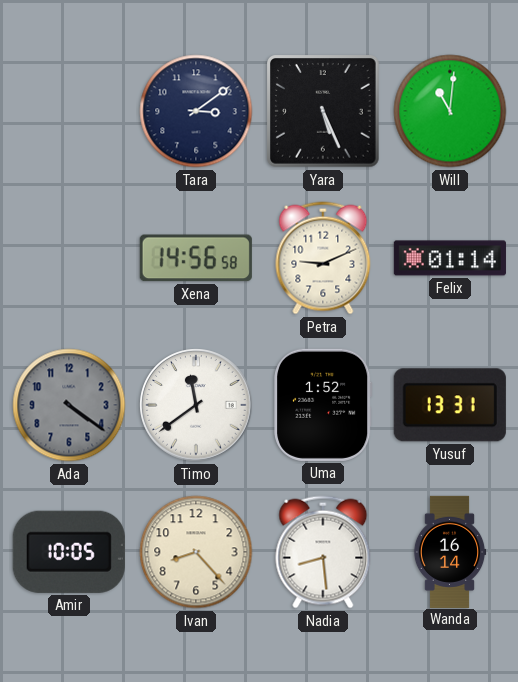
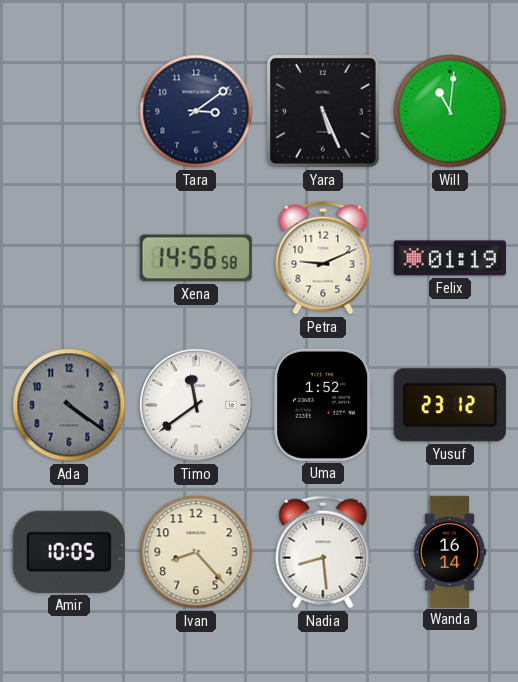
Felix: 01:14 -> 01:19 (450, 258)
Yusuf: 13:31 -> 23:12 (450, 405)
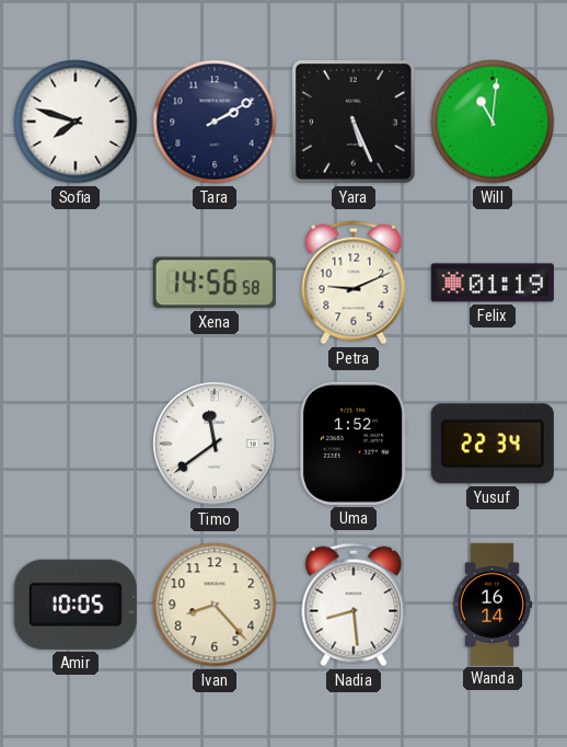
Sofia: none -> 7:48 (76, 122)
Tara: 3:09 -> 2:10 (215, 122)
Ada: 4:21 -> none (69, 405)
Yusuf: 23:12 -> 22:34 (493, 444)
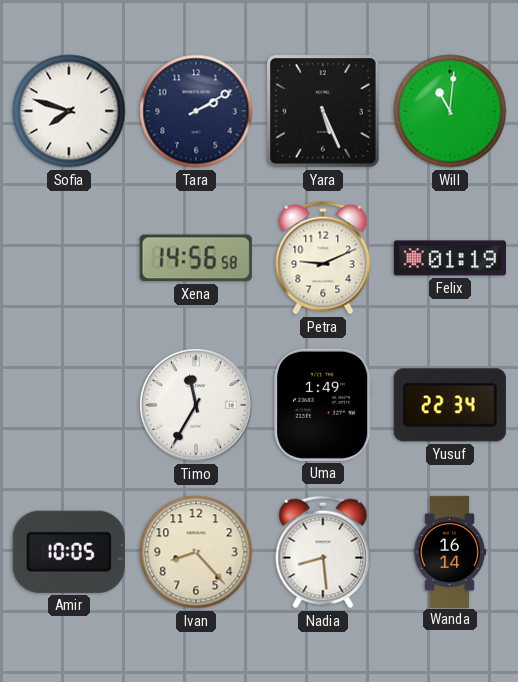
Timo: 11:39 -> 11:35 (196, 405)
Uma: 1:52 -> 1:49 (323, 405)
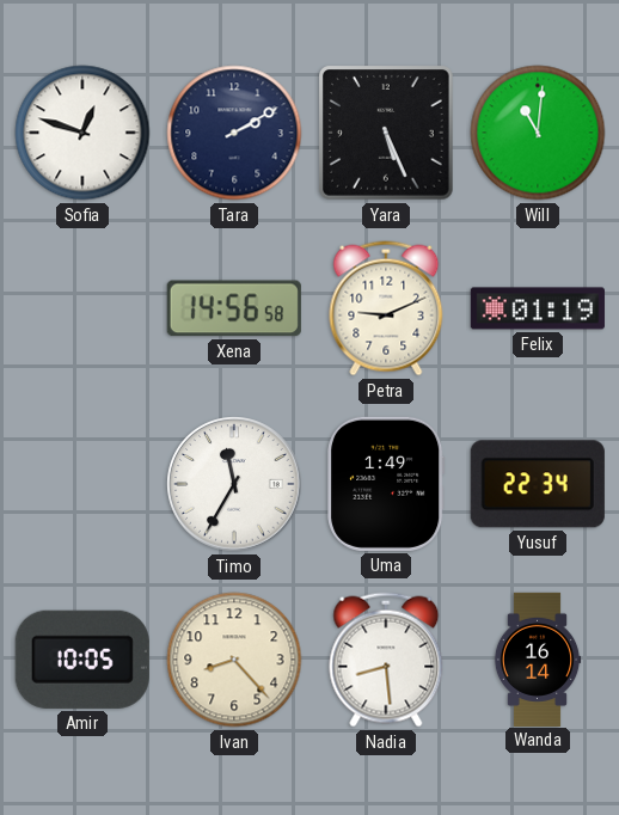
Sofia: 7:48 -> 12:48 (82, 133)
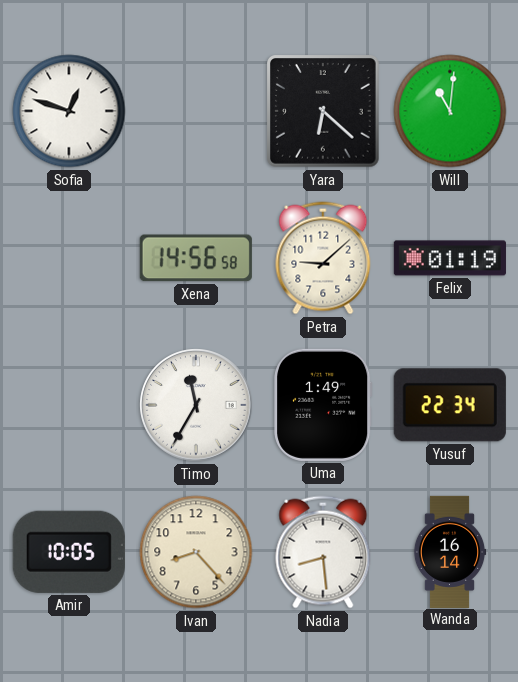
Tara: 2:10 -> none (234, 133)
Yara: 5:26 -> 6:22 (323, 111)
Petra: 9:11 -> 9:08 (323, 258)
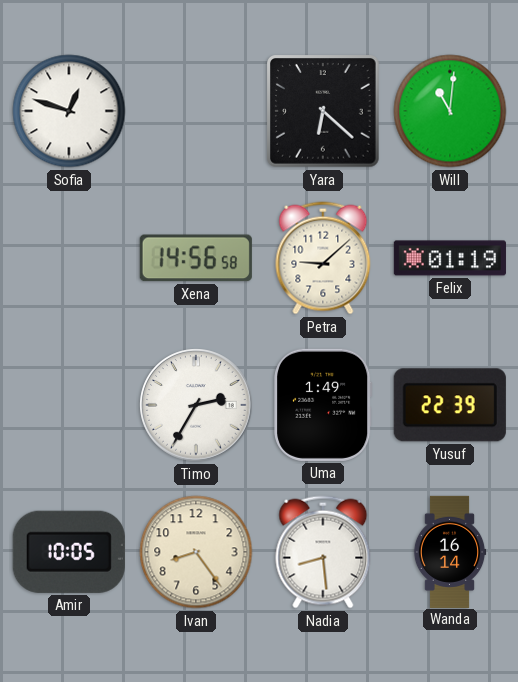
Timo: 11:35 -> 2:35 (196, 405)
Yusuf: 22:34 -> 22:39 (450, 405)
Ivan: 8:23 -> 8:24 (196, 552)
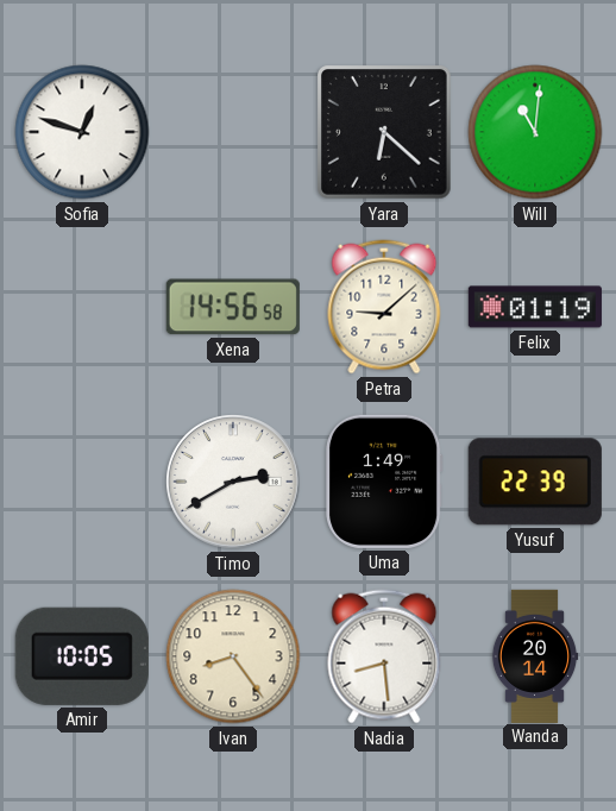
Timo: 2:35 -> 2:40 (233, 482)
Wanda: 16:14 -> 20:14 (535, 655)
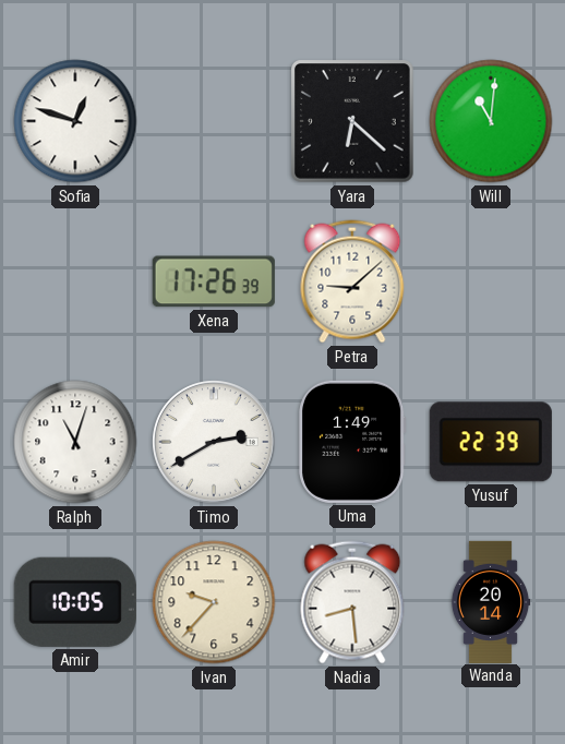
Xena: 14:56 -> 17:26 (214, 281)
Felix: 01:19 -> none (535, 307)
Ralph: none -> 11:03 (75, 442)
Ivan: 8:24 -> 9:37 (214, 602)
